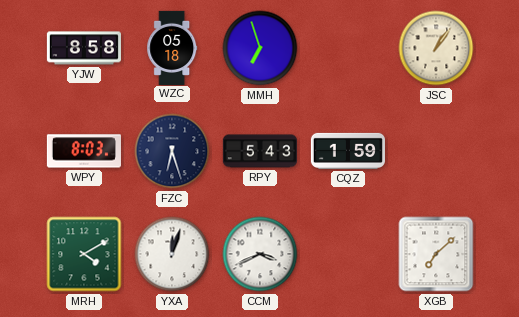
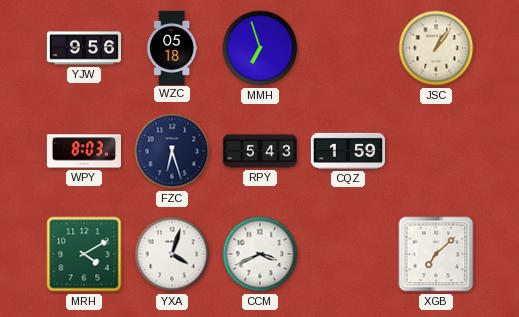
YJW: 8:58 -> 9:56 (84, 48)
YXA: 12:03 -> 4:03 (172, 254)
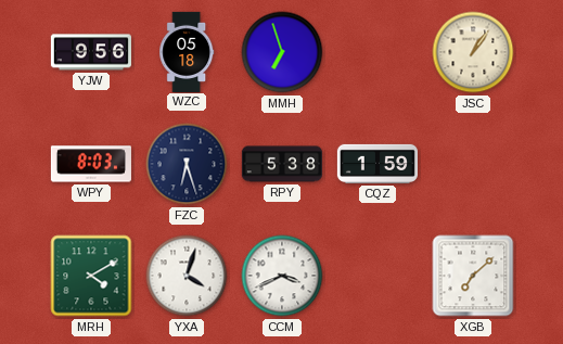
RPY: 5:43 -> 5:38 (282, 164)
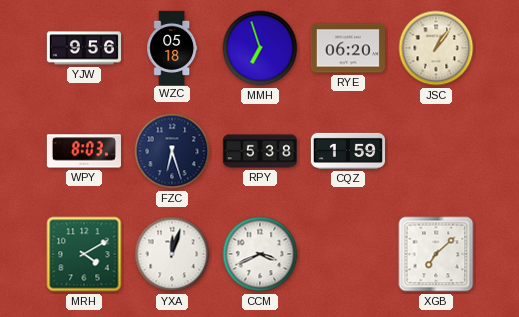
RYE: none -> 06:20 (348, 48)
YXA: 4:03 -> 12:03 (172, 254)
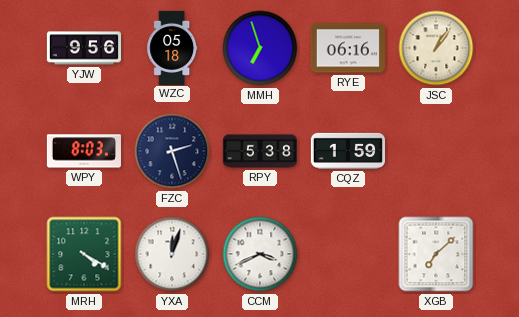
RYE: 06:20 -> 06:16 (348, 48)
FZC: 6:27 -> 2:27 (172, 151)
MRH: 4:10 -> 4:20 (84, 254)
